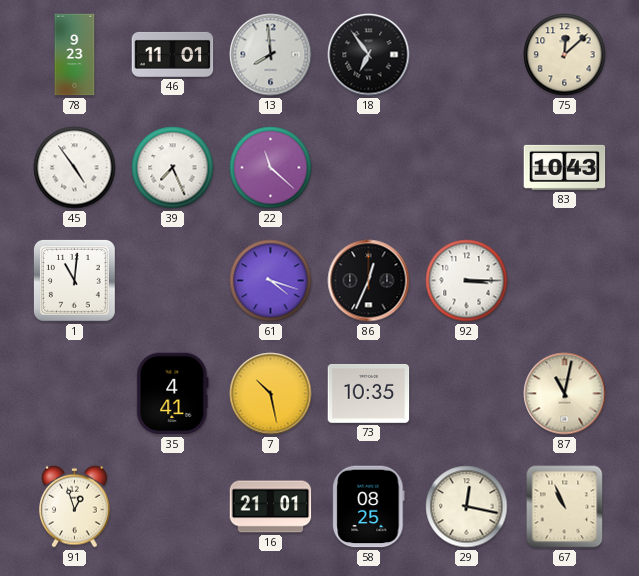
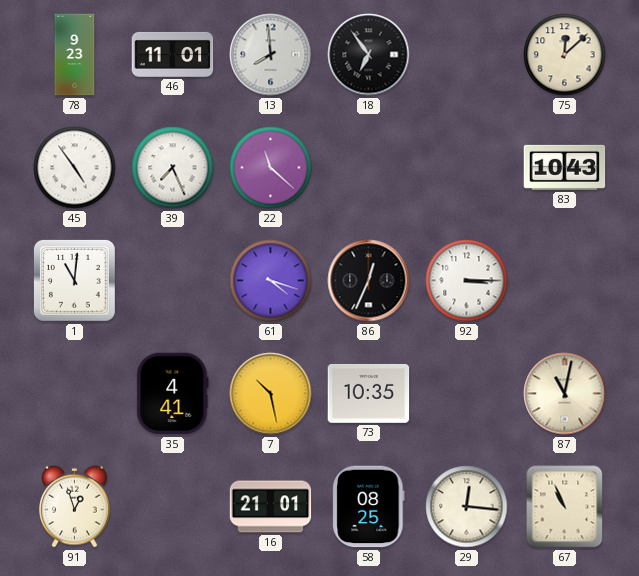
29: 12:17 -> 12:16 (467, 507)
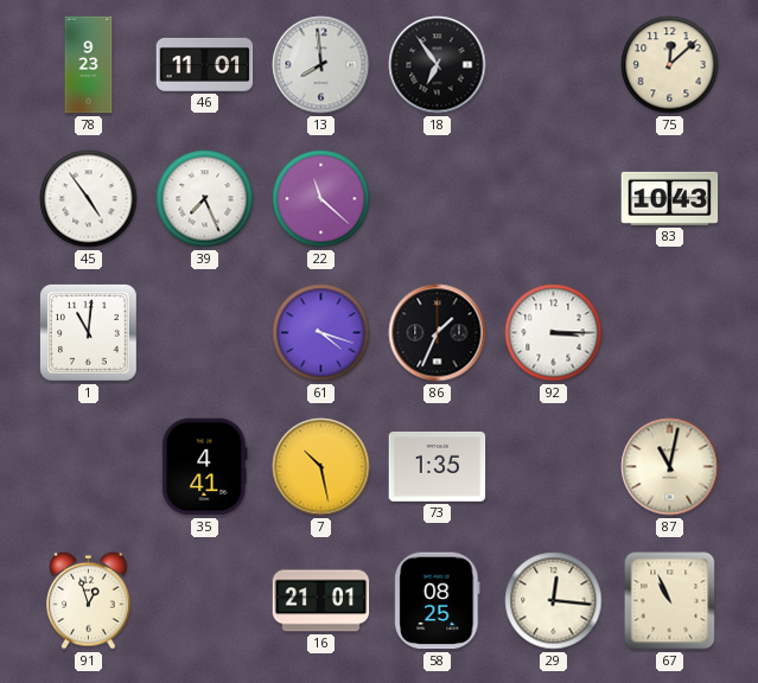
86: 12:34 -> 1:34 (438, 333)
73: 10:35 -> 1:35 (438, 466)
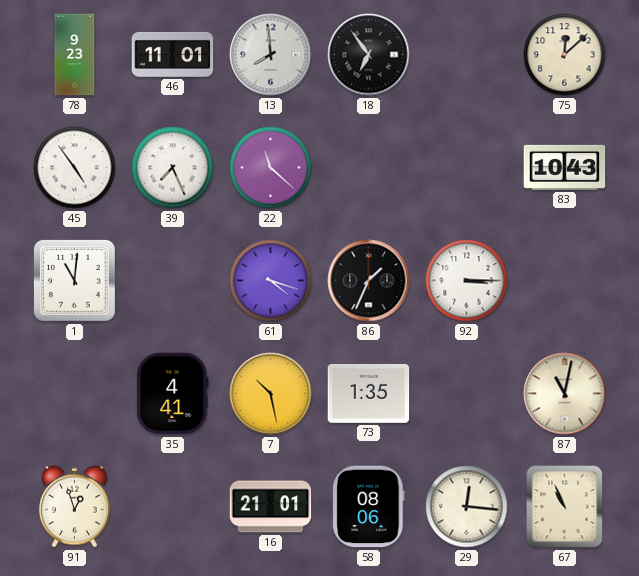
58: 08:25 -> 08:06 (369, 507)
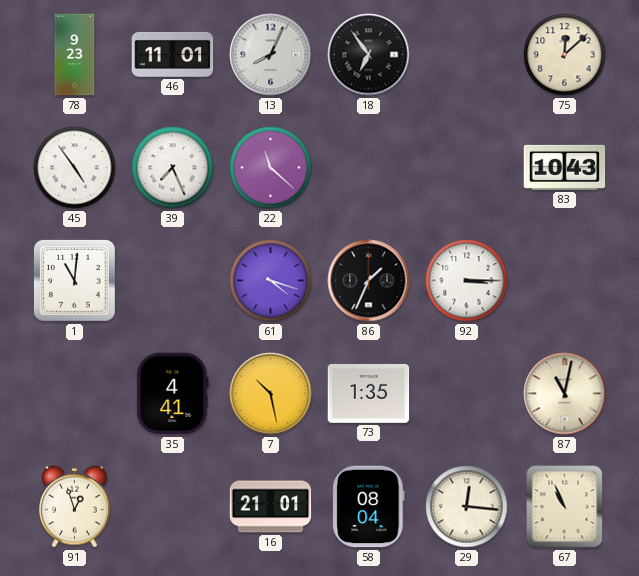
13: 7:59 -> 8:04 (271, 55)
58: 08:06 -> 08:04 (369, 507)
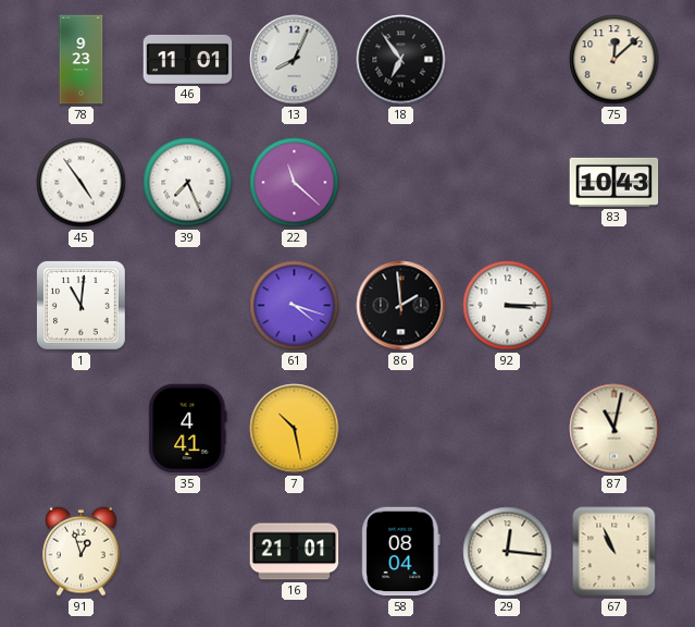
86: 1:34 -> 1:59 (401, 306)
73: 1:35 -> none (369, 393)
